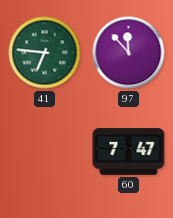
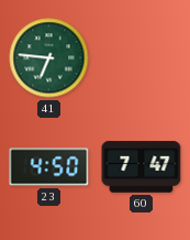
97: 11:53 -> none (129, 53)
23: none -> 4:50 (49, 167)
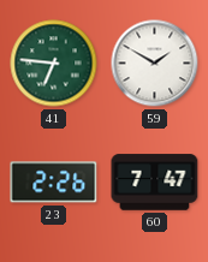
59: none -> 1:50 (155, 64)
23: 4:50 -> 2:26 (54, 183)
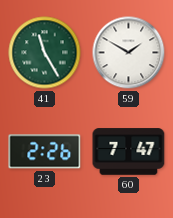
41: 6:46 -> 11:25 (45, 53)
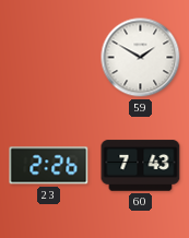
41: 11:25 -> none (45, 53)
60: 7:47 -> 7:43 (141, 166)
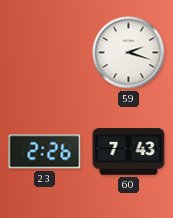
59: 1:50 -> 2:18 (129, 53)
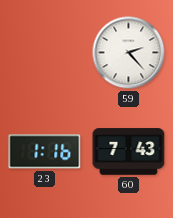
59: 2:18 -> 2:23 (129, 53)
23: 2:26 -> 1:16 (45, 152)
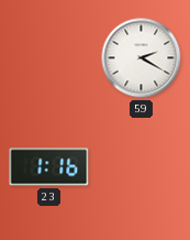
59: 2:23 -> 2:20 (142, 58)
60: 7:43 -> none (129, 152)
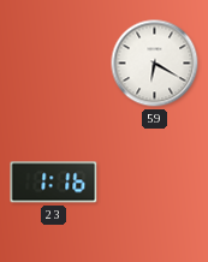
59: 2:20 -> 6:20 (155, 64)
